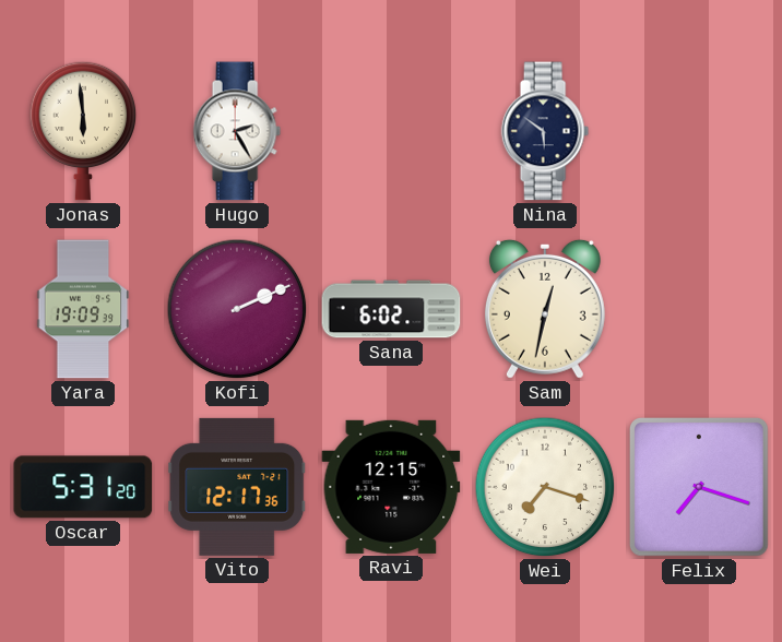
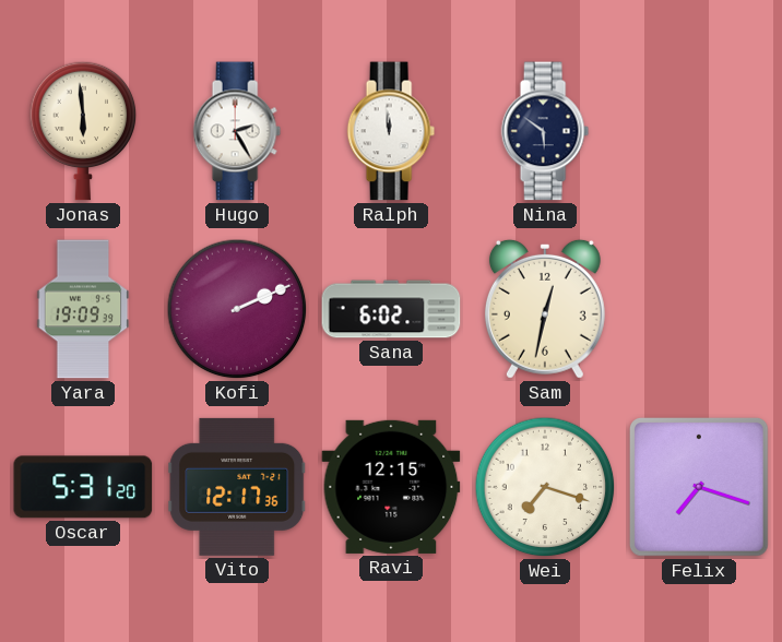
Ralph: none -> 11:59 (391, 131)
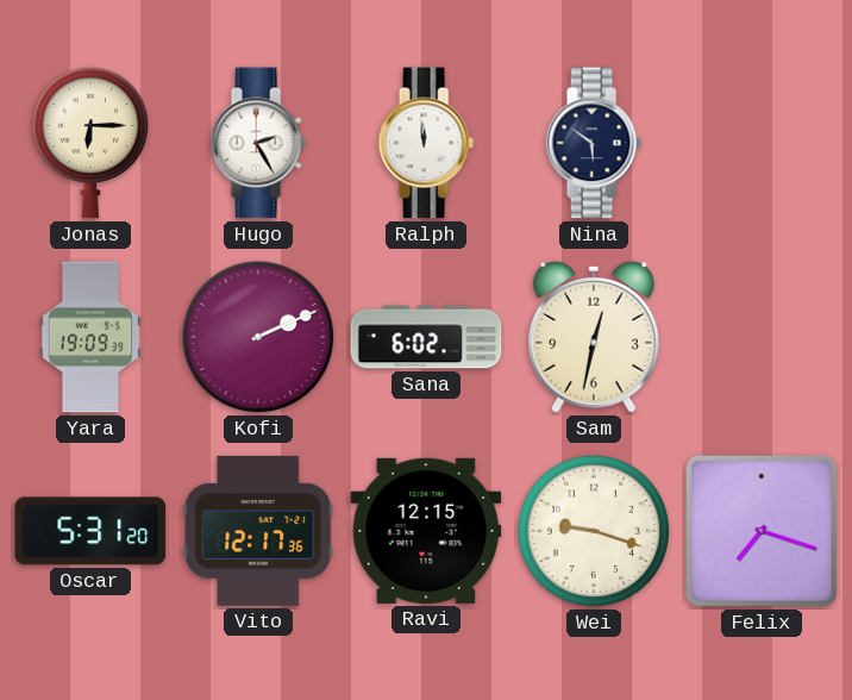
Jonas: 5:59 -> 6:15 (90, 143)
Wei: 7:18 -> 9:18 (594, 531)
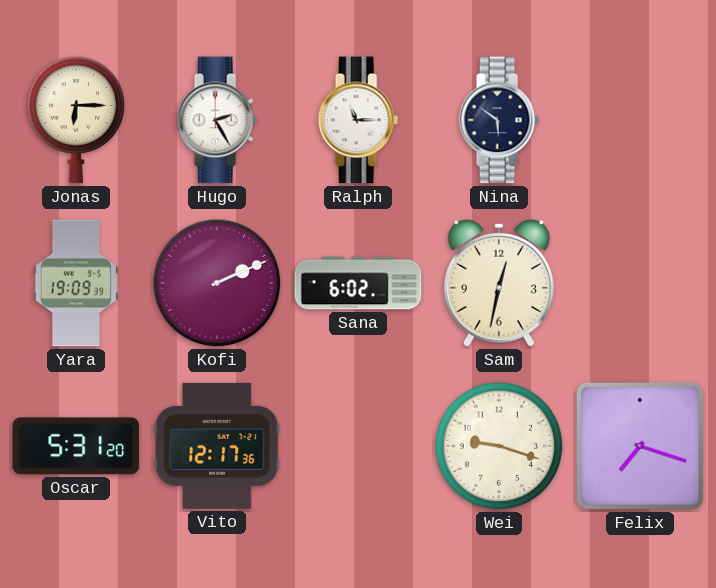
Ralph: 11:59 -> 11:15 (358, 120)
Ravi: 12:15 -> none (426, 531)
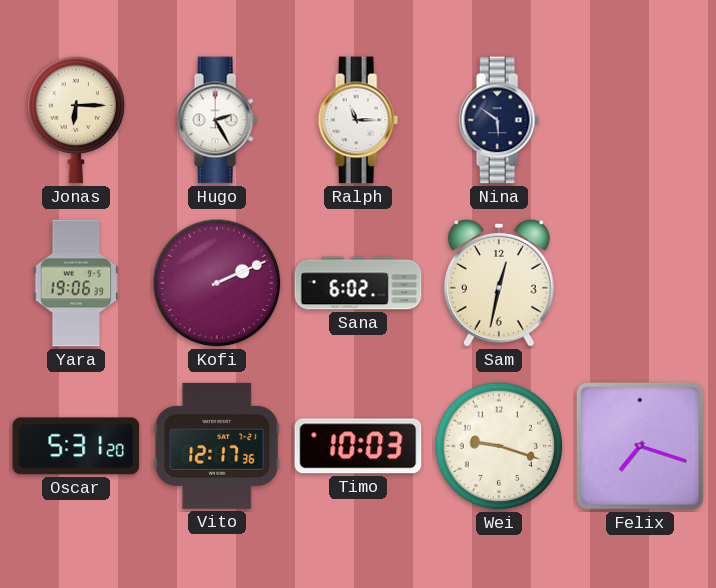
Yara: 19:09 -> 19:06 (76, 283)
Timo: none -> 10:03 (358, 446)
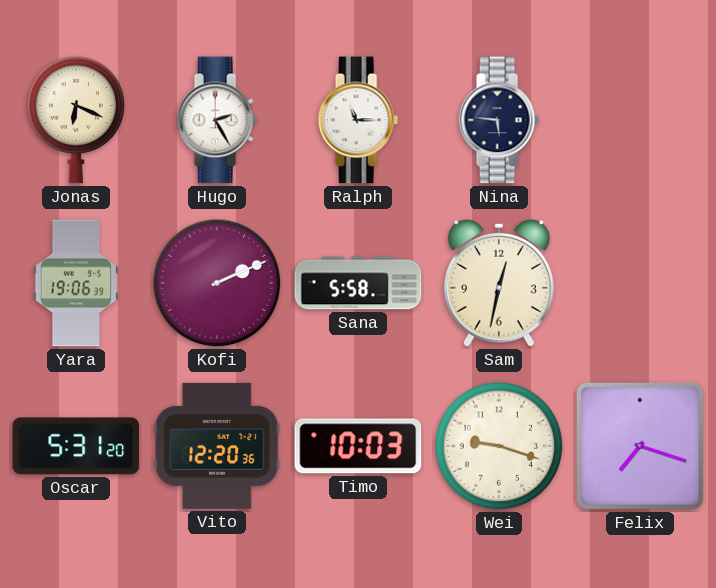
Jonas: 6:15 -> 6:19 (76, 120)
Nina: 5:51 -> 5:46 (499, 120)
Sana: 6:02 -> 5:58 (358, 283)
Vito: 12:17 -> 12:20 (217, 446)
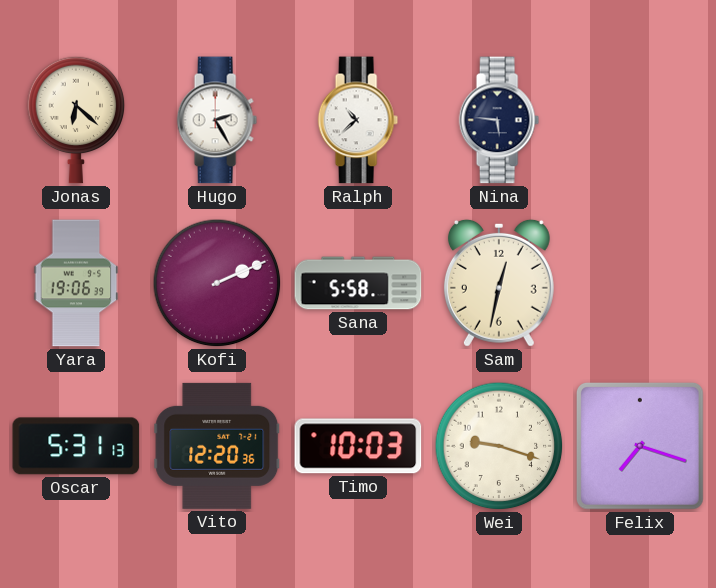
Jonas: 6:19 -> 6:22 (76, 120)
Ralph: 11:15 -> 10:38 (358, 120)
Oscar: 5:31:20 -> 5:31:13 (76, 446)
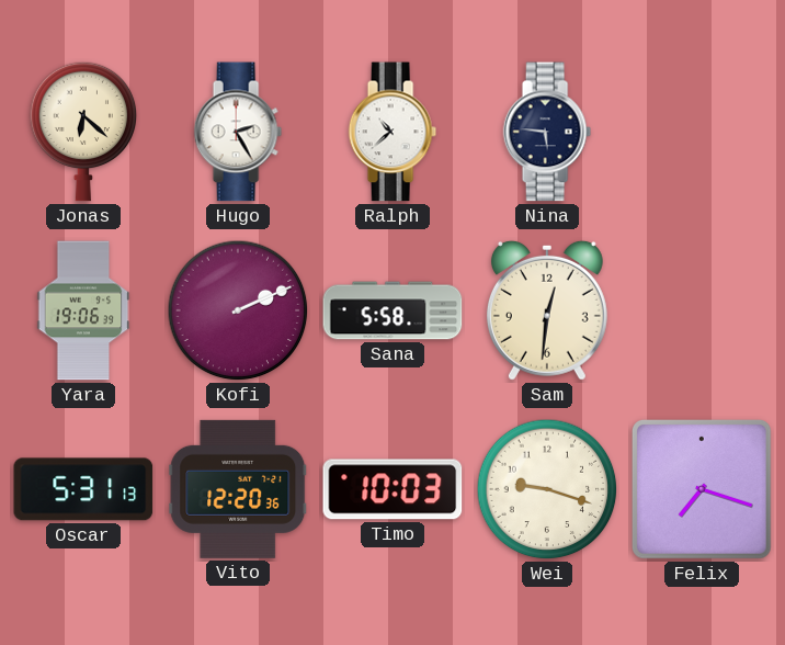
Sam: 12:32 -> 12:31 (547, 310)
